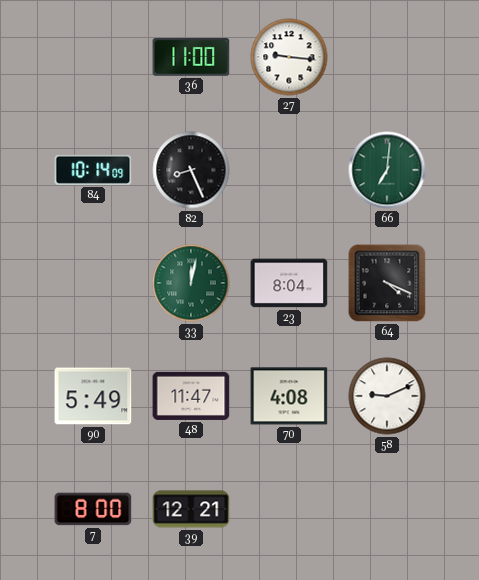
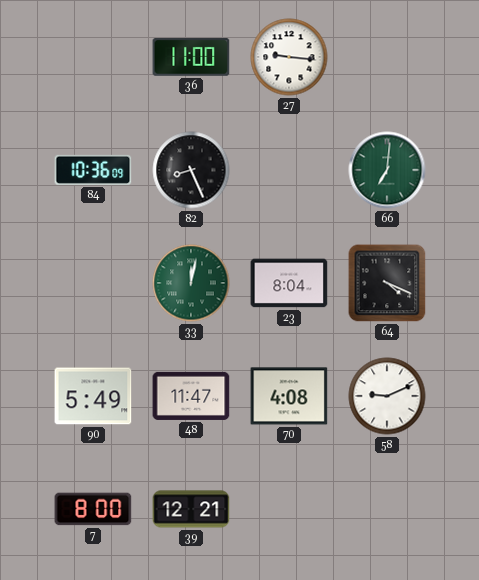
84: 10:14 -> 10:36 (93, 170)
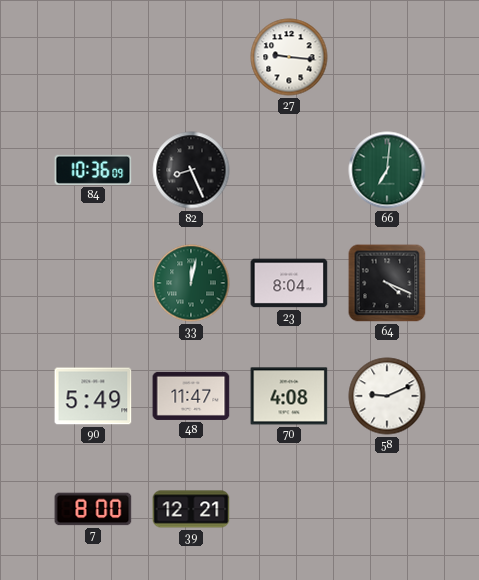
36: 11:00 -> none (191, 57)
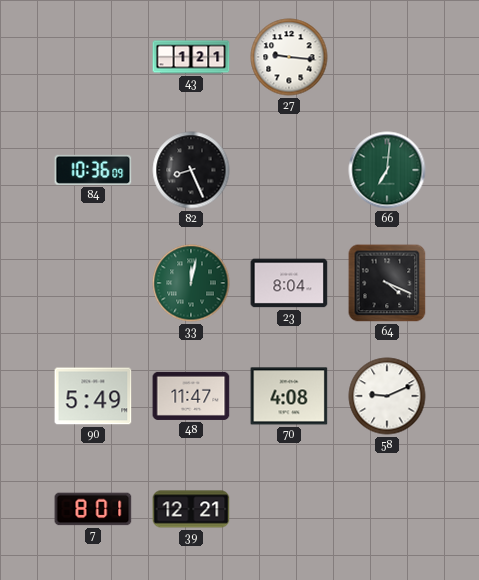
43: none -> 1:21 (191, 57)
7: 8:00 -> 8:01 (93, 509)
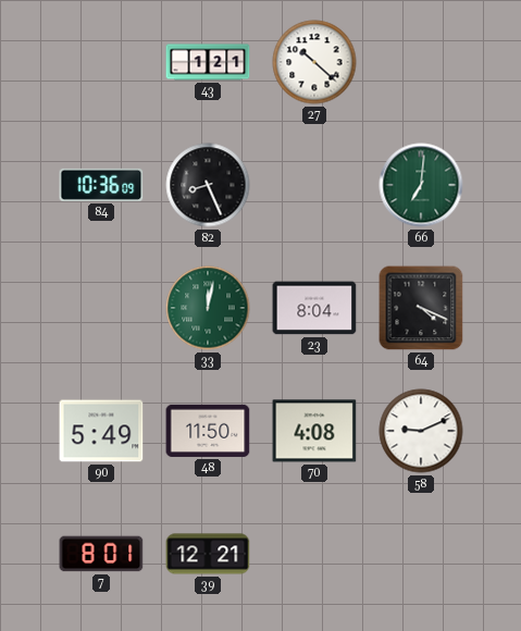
27: 9:16 -> 10:22 (314, 62)
48: 11:47 -> 11:50 (208, 431)
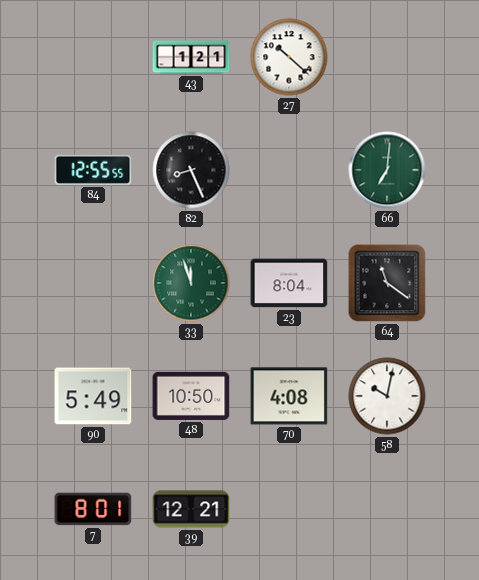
84: 10:36 -> 12:55 (93, 170)
33: 12:02 -> 11:57 (191, 283)
64: 4:19 -> 11:21 (387, 283)
48: 11:50 -> 10:50 (191, 396)
58: 9:11 -> 10:02 (387, 396)
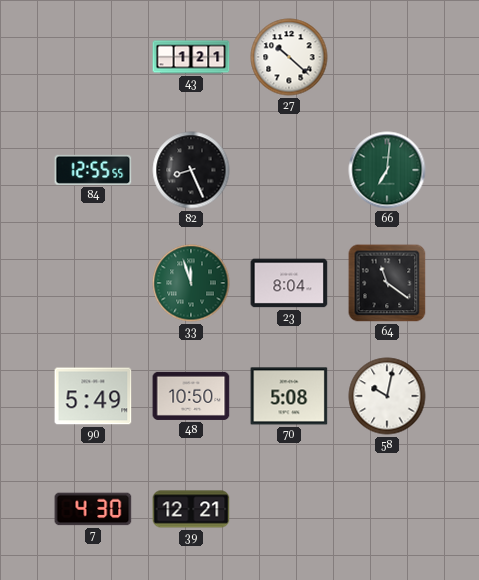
70: 4:08 -> 5:08 (289, 396)
7: 8:01 -> 4:30 (93, 509)
